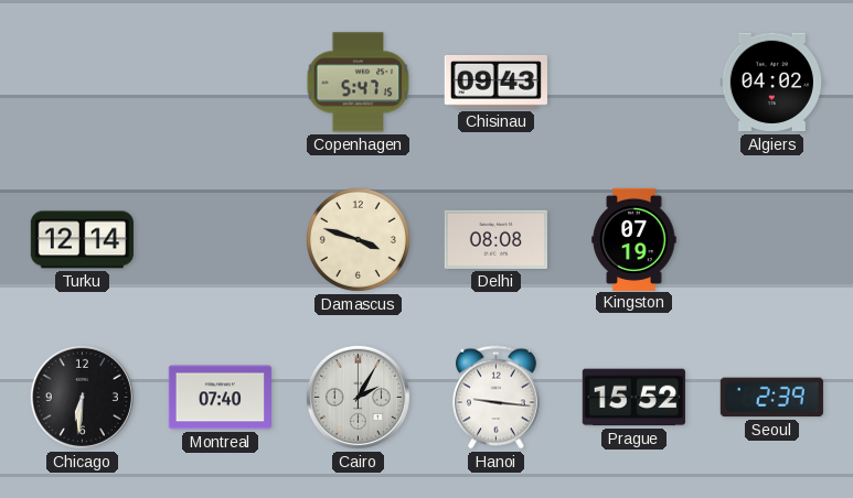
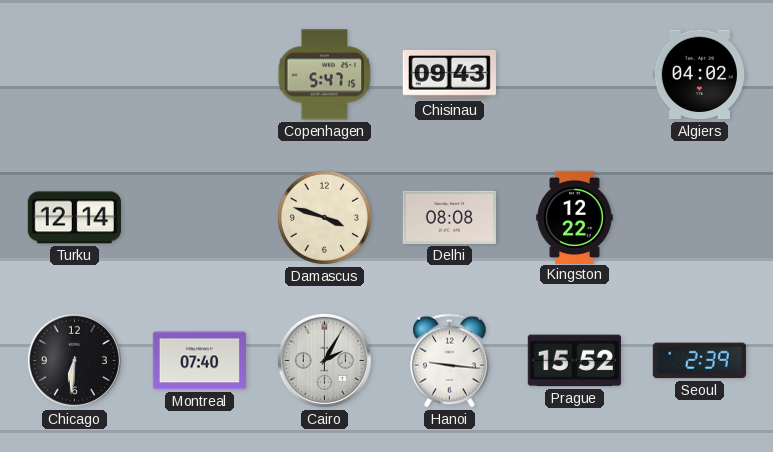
Kingston: 07:19 -> 12:22 (575, 217)
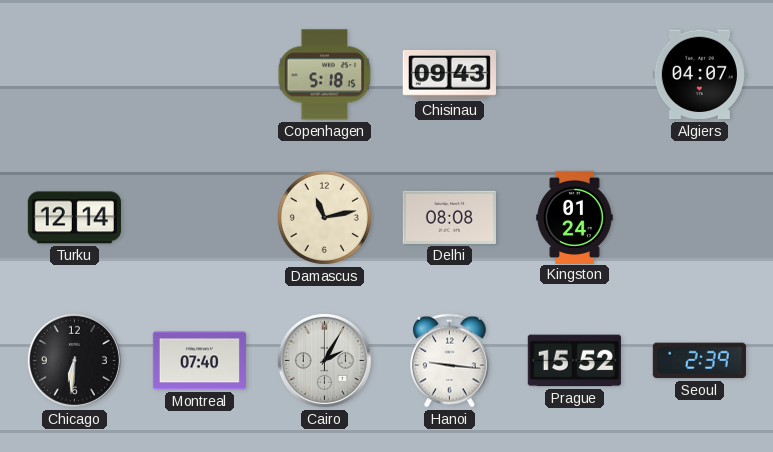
Copenhagen: 5:47 -> 5:18 (325, 75)
Algiers: 04:02 -> 04:07 (699, 75)
Damascus: 3:48 -> 11:13 (324, 217)
Kingston: 12:22 -> 01:24 (575, 217)
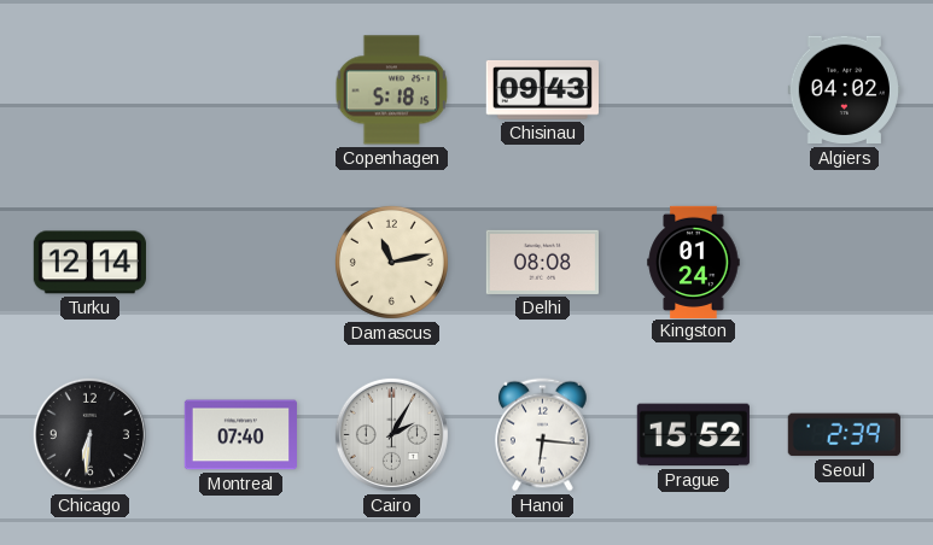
Algiers: 04:07 -> 04:02 (844, 90)
Hanoi: 9:16 -> 6:16 (543, 435)
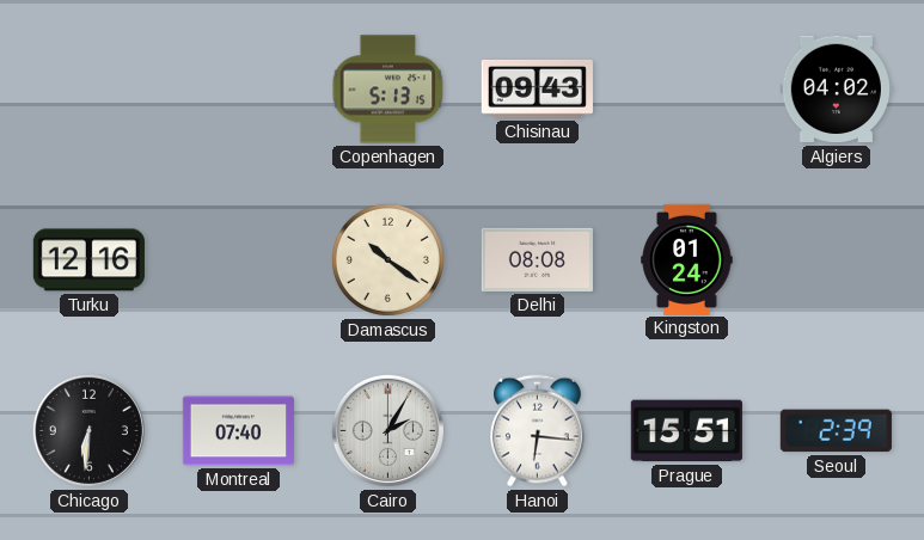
Copenhagen: 5:18 -> 5:13 (388, 90)
Turku: 12:14 -> 12:16 (88, 260)
Damascus: 11:13 -> 10:21 (387, 259)
Prague: 15:52 -> 15:51 (686, 431)
